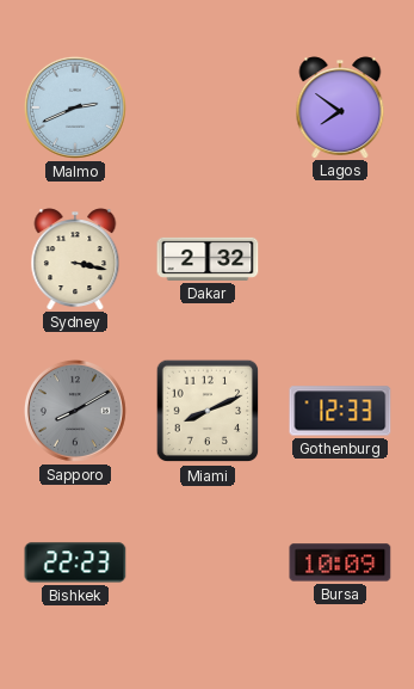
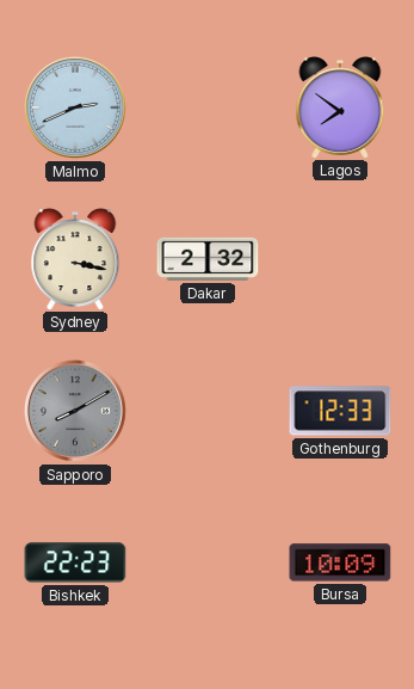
Miami: 8:11 -> none (208, 411)
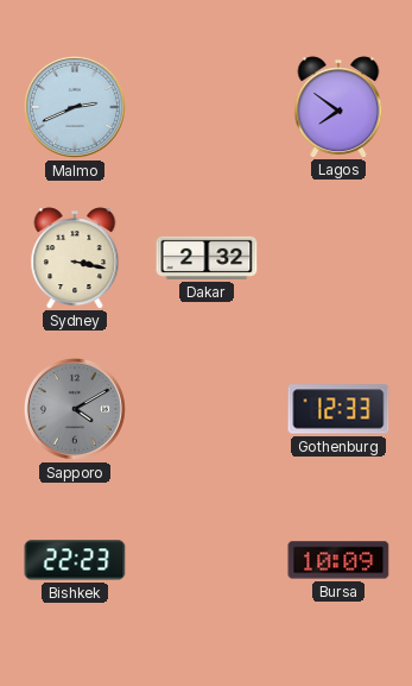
Sapporo: 8:10 -> 4:10 (75, 409)
